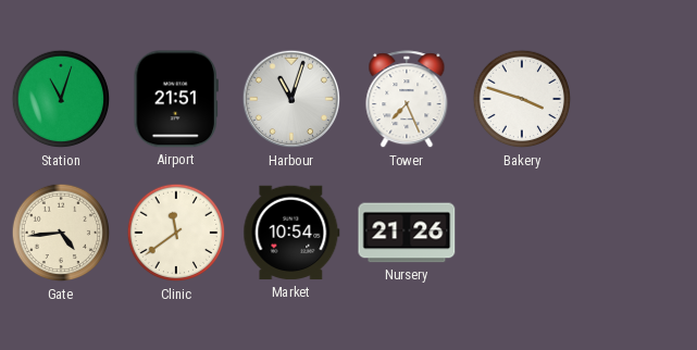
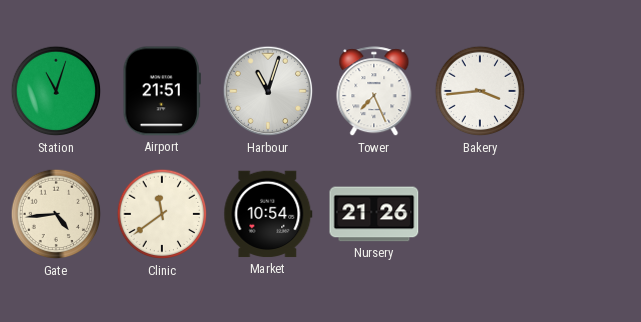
Bakery: 3:48 -> 3:44 (480, 91)
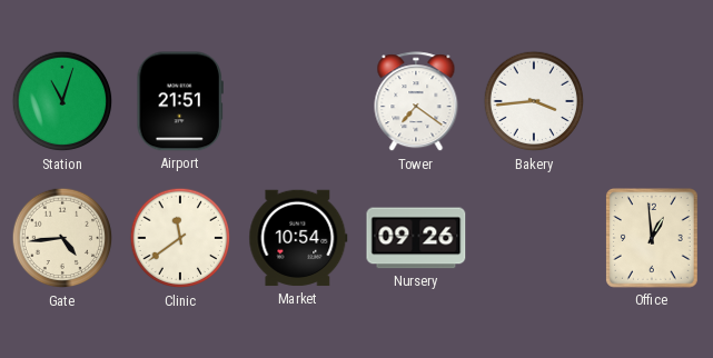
Harbour: 11:03 -> none (268, 91)
Tower: 7:26 -> 7:21 (416, 102)
Nursery: 21:26 -> 09:26 (416, 238)
Office: none -> 12:59 (652, 239)
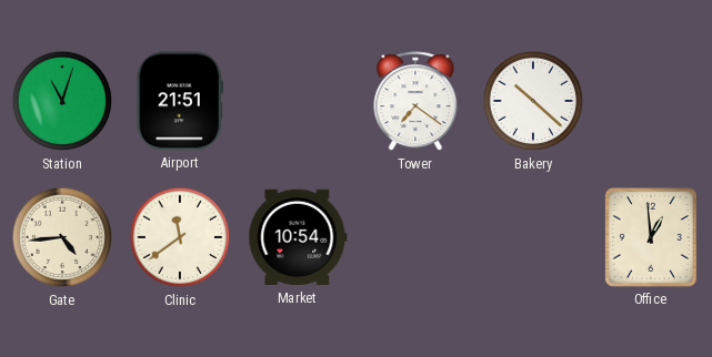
Bakery: 3:44 -> 10:22 (533, 101)
Nursery: 09:26 -> none (416, 238)
